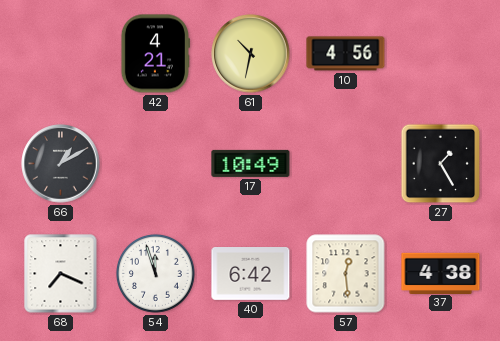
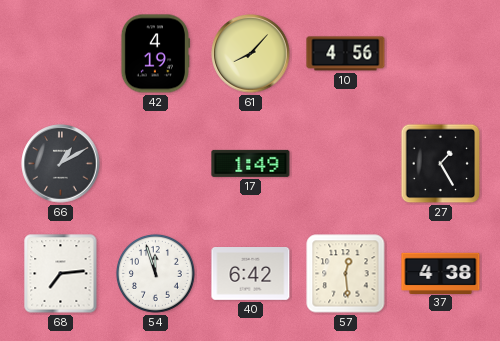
42: 4:21 -> 4:19 (155, 54)
61: 10:32 -> 8:07 (251, 54)
17: 10:49 -> 1:49 (251, 163)
68: 7:19 -> 7:14 (61, 274)
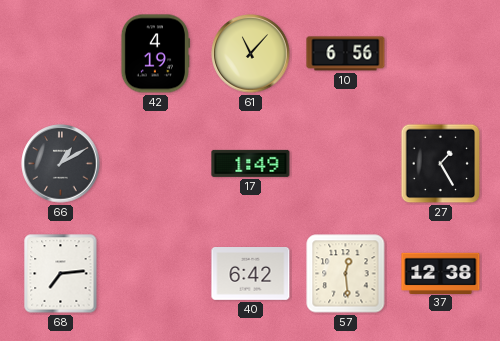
61: 8:07 -> 11:07 (251, 54)
10: 4:56 -> 6:56 (346, 54)
54: 11:57 -> none (155, 273)
37: 4:38 -> 12:38 (441, 273)
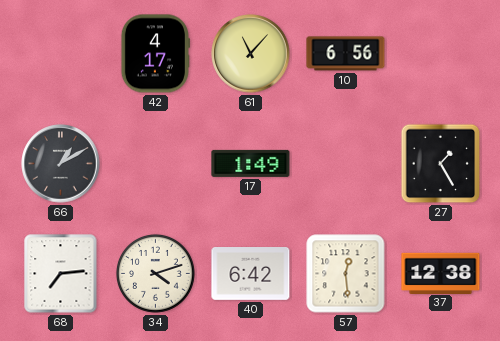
42: 4:19 -> 4:17 (155, 54)
34: none -> 4:12 (155, 273)
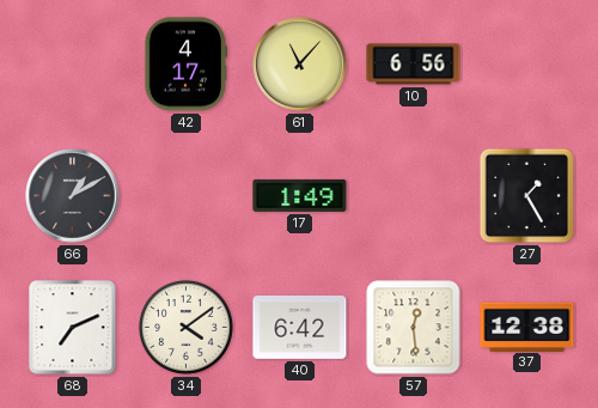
68: 7:14 -> 7:11 (73, 328)
34: 4:12 -> 4:09 (185, 327)
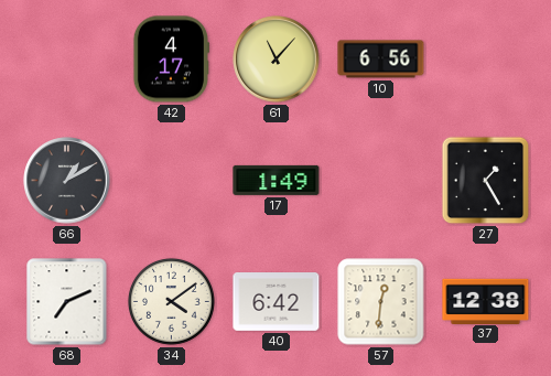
57: 12:29 -> 12:31 (381, 302)
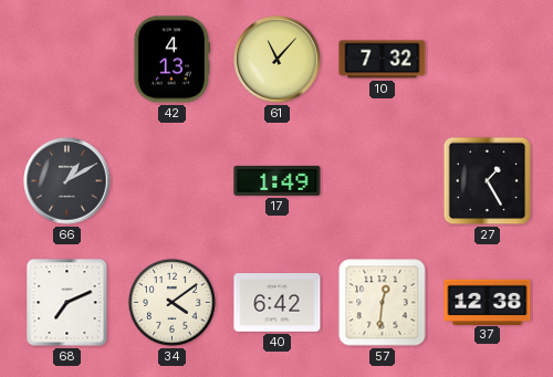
42: 4:17 -> 4:13 (171, 60)
10: 6:56 -> 7:32 (383, 60)
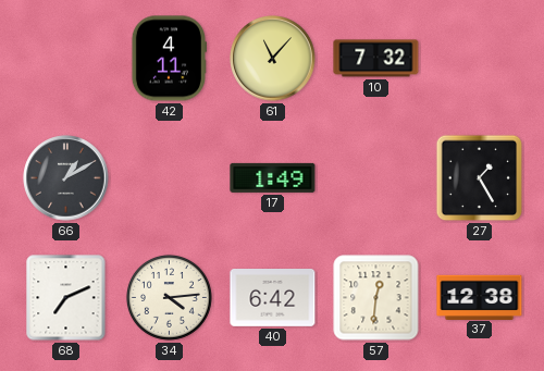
42: 4:13 -> 4:11 (169, 59)
34: 4:09 -> 4:14 (169, 297)
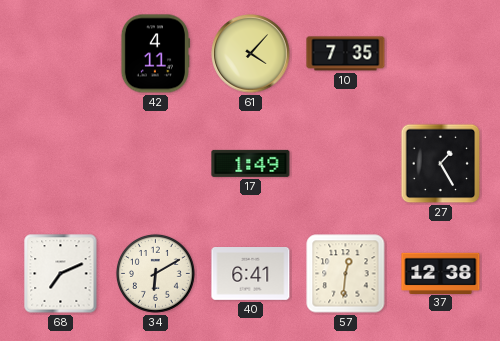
61: 11:07 -> 4:07 (251, 54)
10: 7:32 -> 7:35 (346, 54)
66: 1:10 -> none (66, 178)
34: 4:14 -> 6:10 (155, 273)
40: 6:42 -> 6:41 (251, 274)
